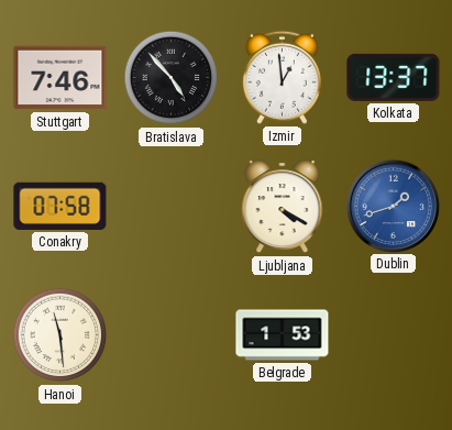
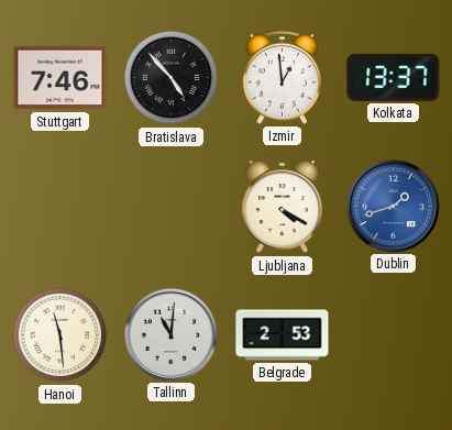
Conakry: 07:58 -> none (60, 206)
Tallinn: none -> 11:01 (170, 334)
Belgrade: 1:53 -> 2:53 (283, 335)
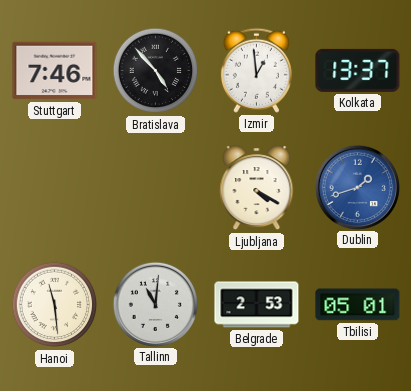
Tbilisi: none -> 05:01 (358, 305)
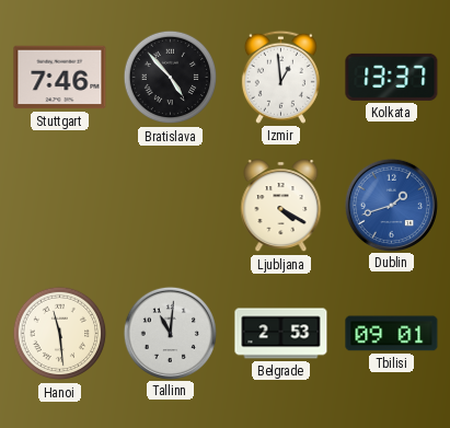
Tbilisi: 05:01 -> 09:01 (392, 334)
